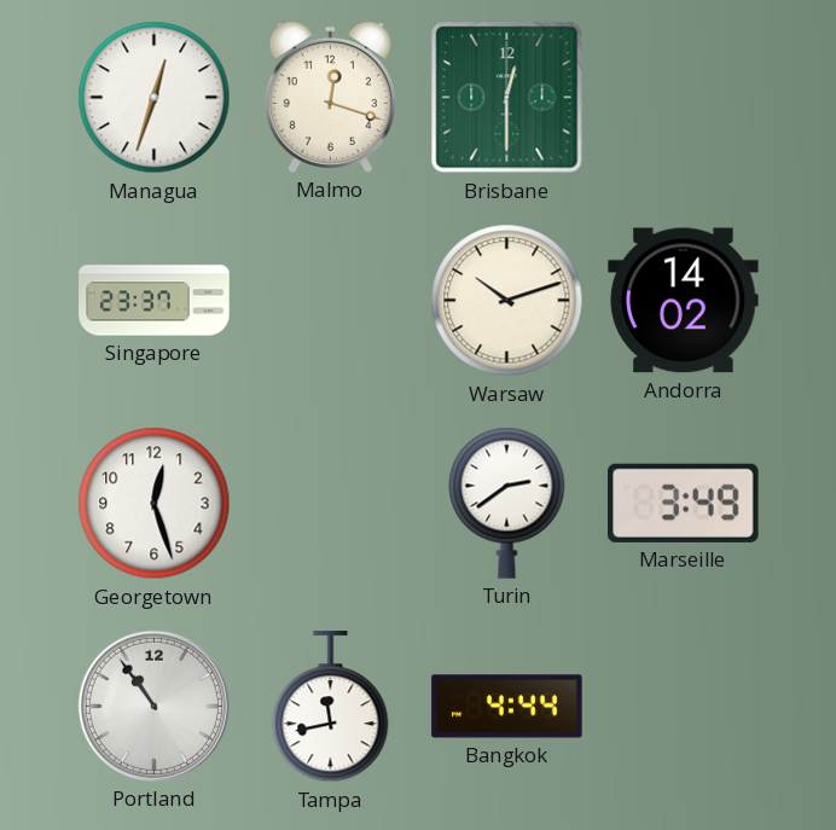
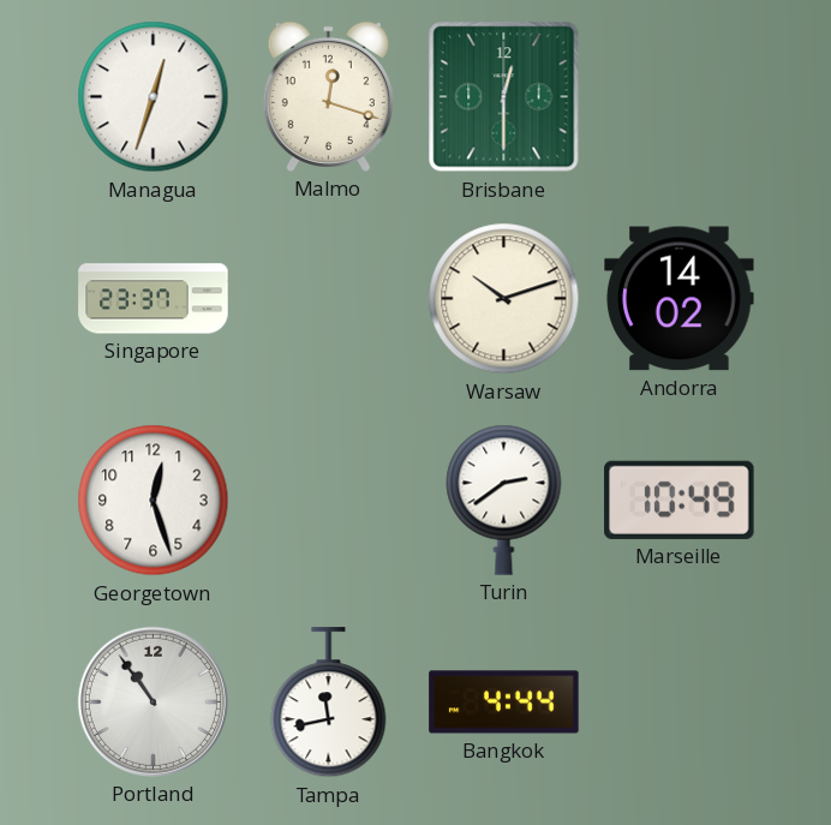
Marseille: 3:49 -> 10:49 (680, 500)
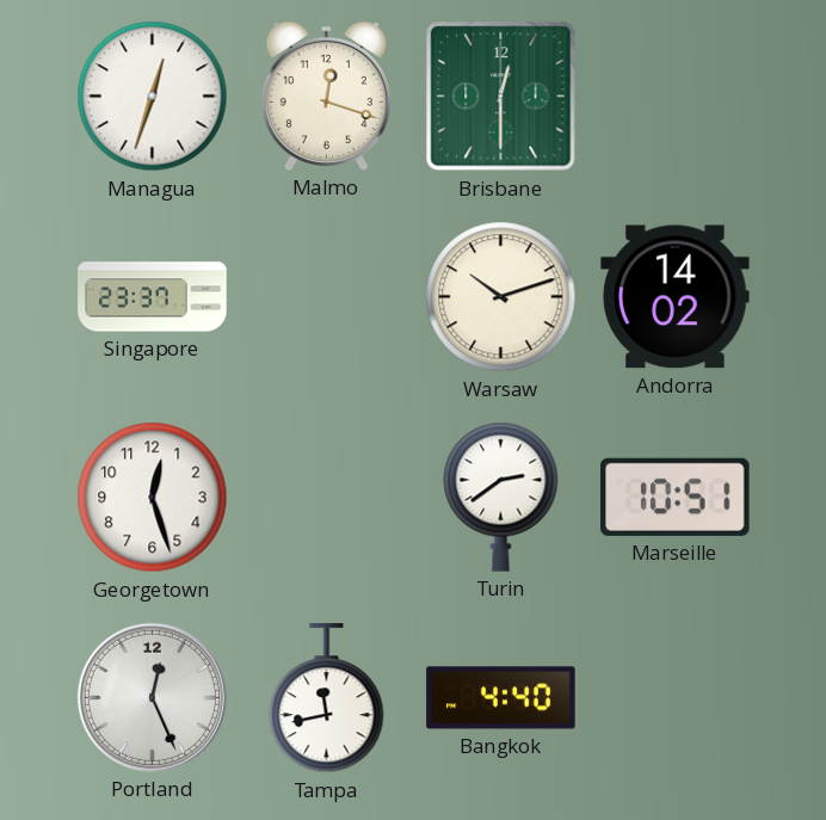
Marseille: 10:49 -> 10:51 (676, 497)
Portland: 10:54 -> 12:26 (152, 697)
Bangkok: 4:44 -> 4:40 (501, 698)
